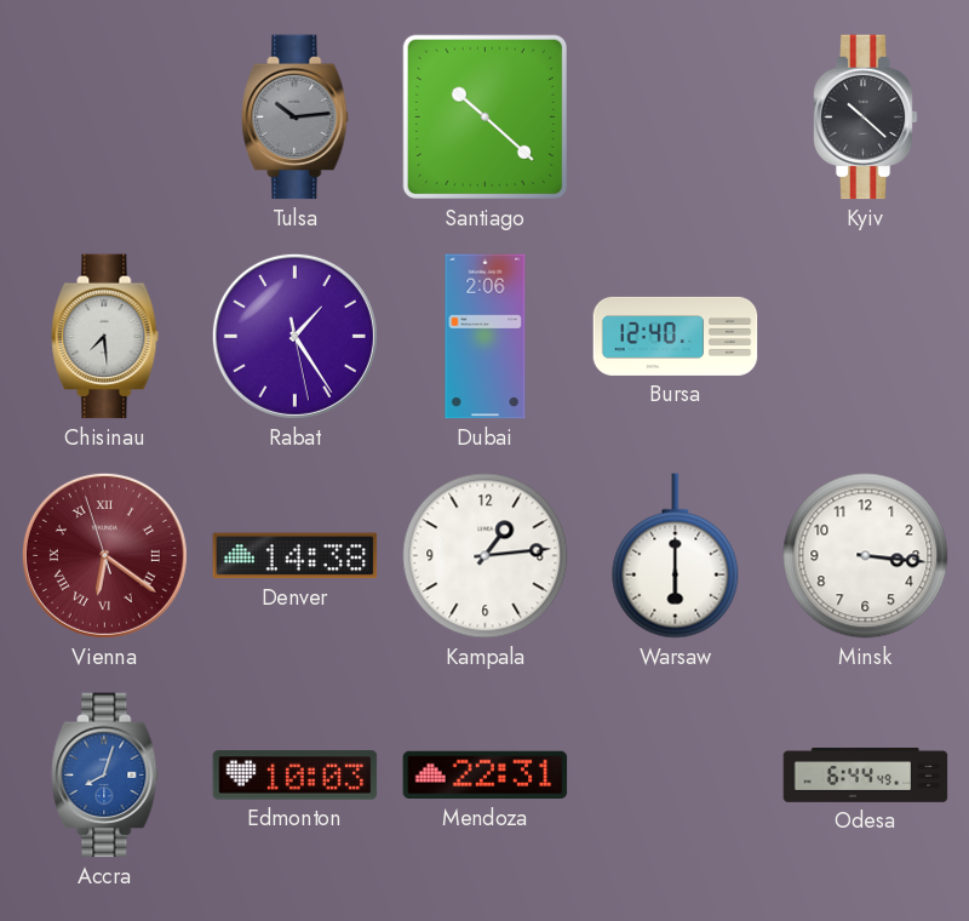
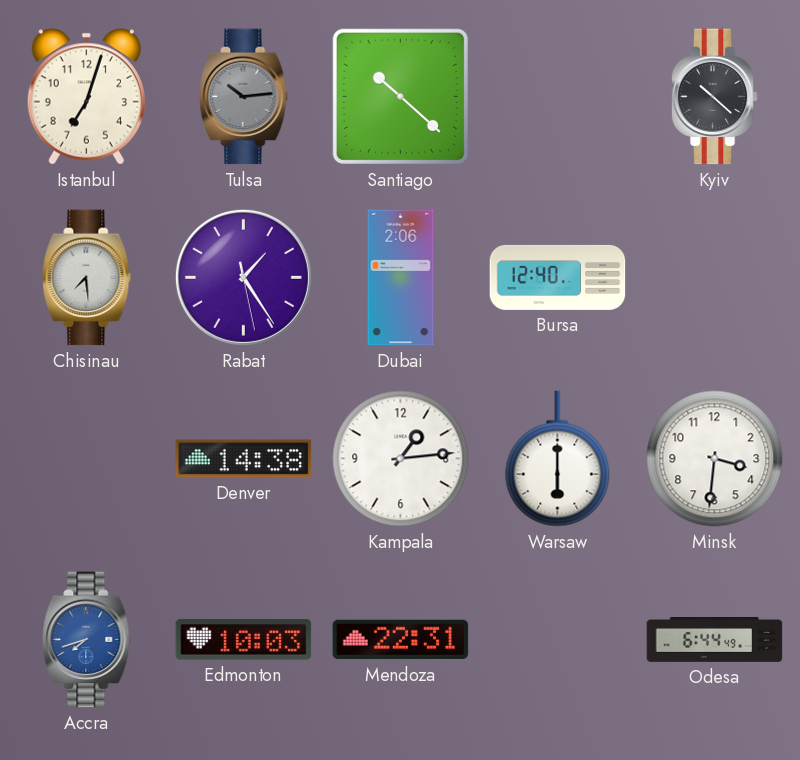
Istanbul: none -> 7:03 (86, 97)
Vienna: 6:20 -> none (104, 555)
Minsk: 3:16 -> 3:31 (715, 459)
Accra: 8:03 -> 7:42 (87, 640)
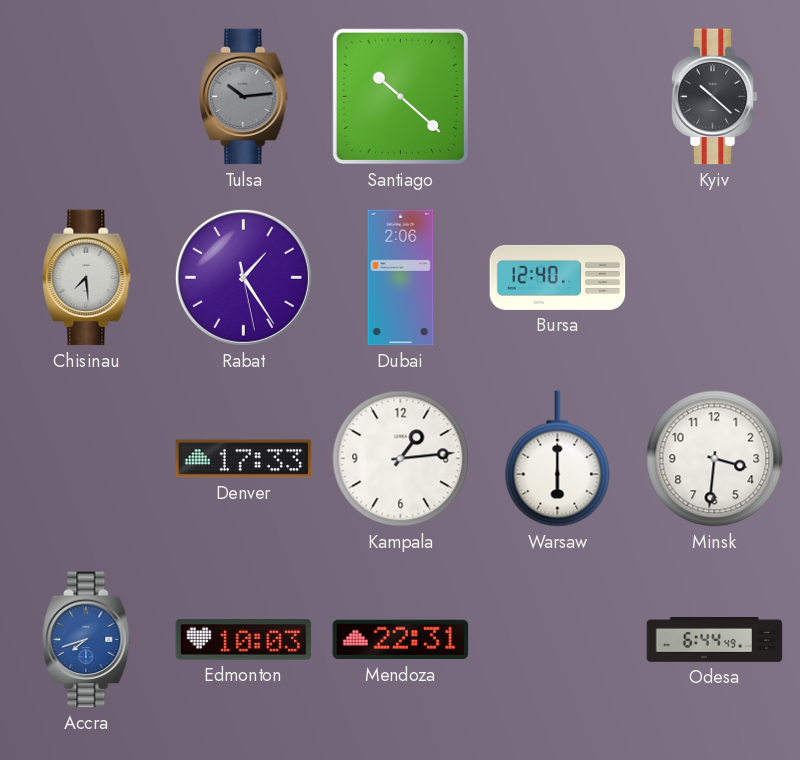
Istanbul: 7:03 -> none (86, 97)
Denver: 14:38 -> 17:33 (244, 459)
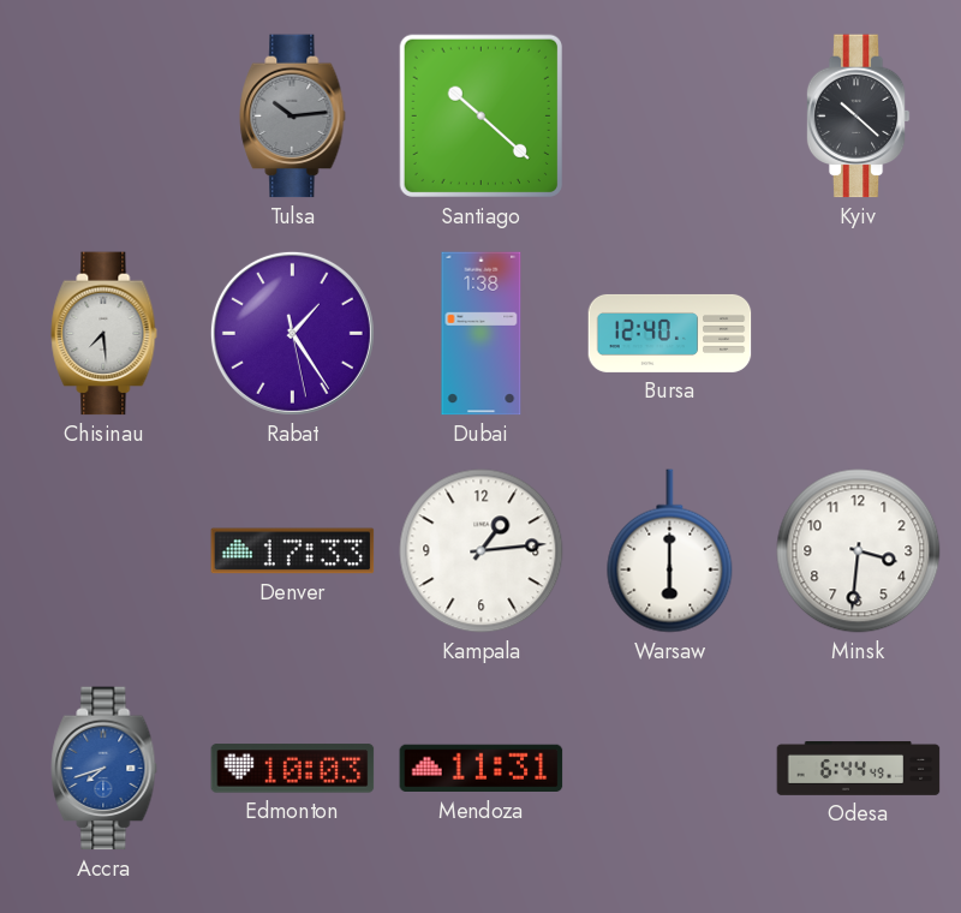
Dubai: 2:06 -> 1:38 (482, 334)
Mendoza: 22:31 -> 11:31 (482, 769)
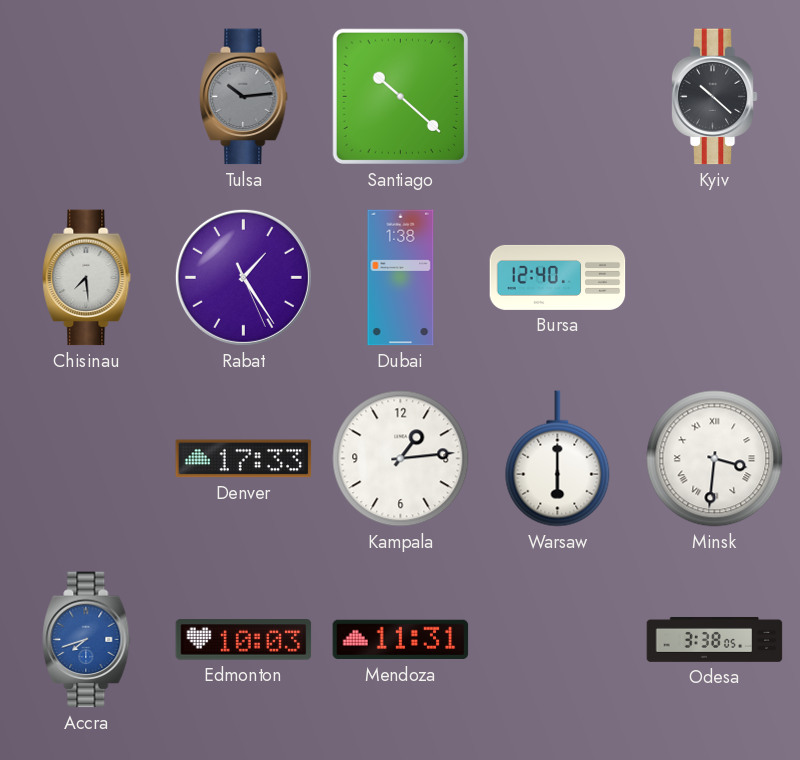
Rabat: 1:24:28 -> 1:24:26 (243, 277)
Minsk numerals: Arabic -> Roman (715, 459)
Odesa: 6:44 -> 3:38 (715, 639)
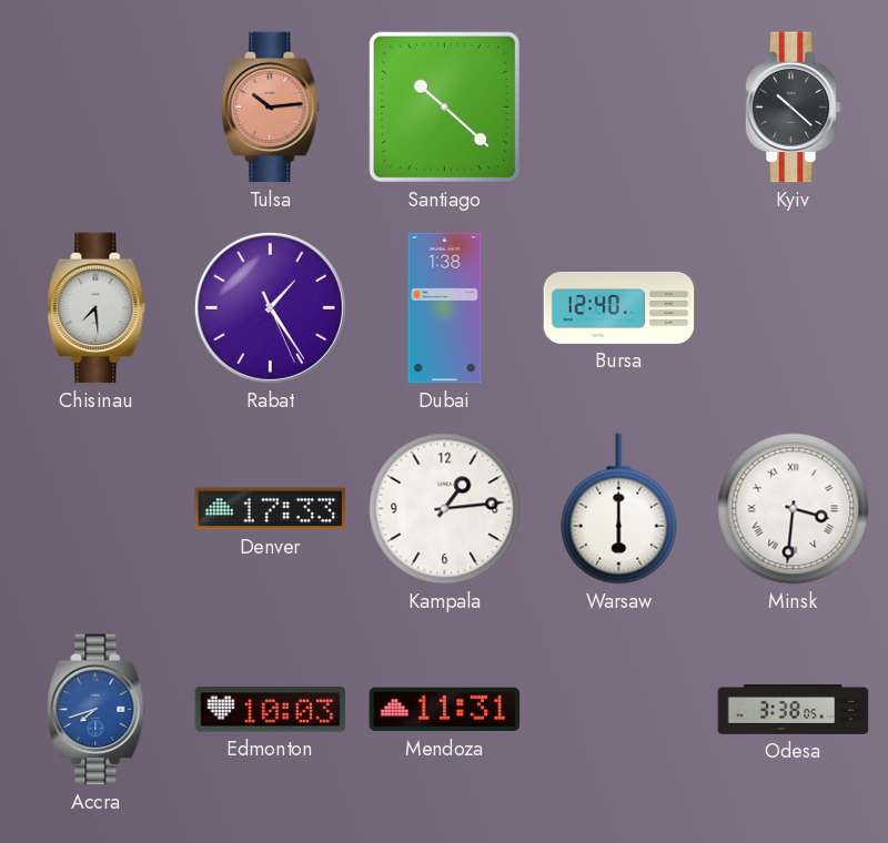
Tulsa dial: grey -> salmon (271, 108)
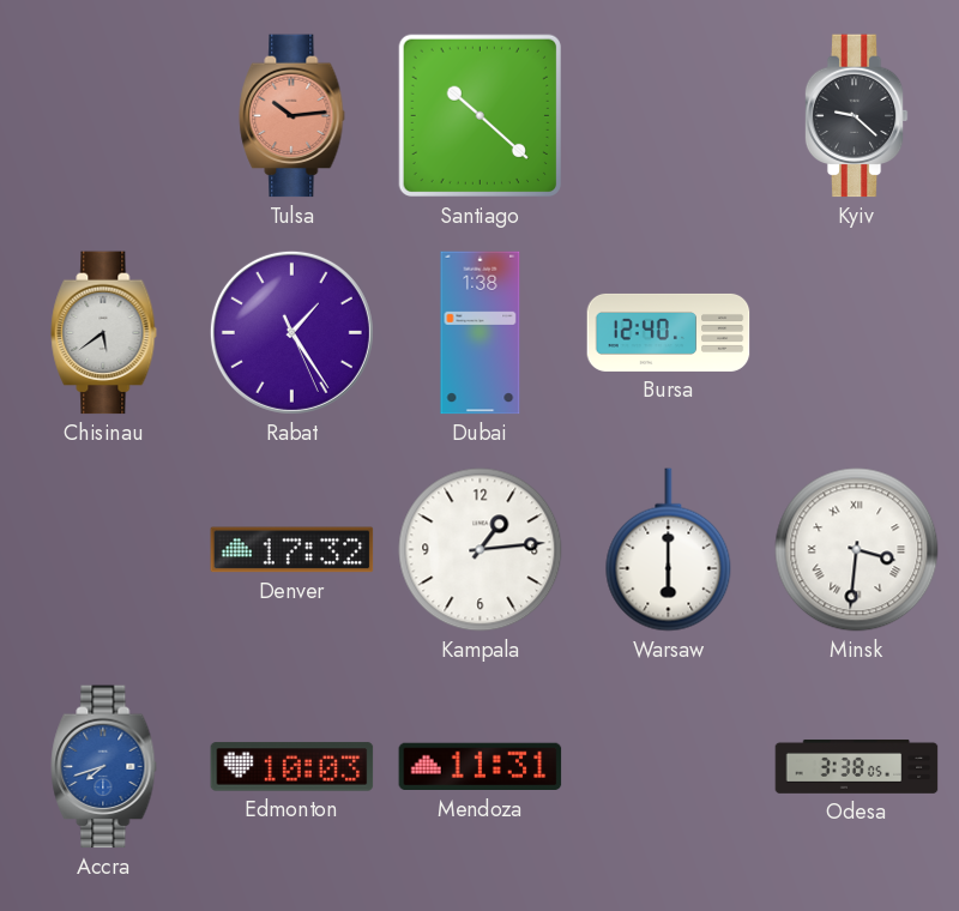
Kyiv: 10:22 -> 9:22 (856, 116)
Chisinau: 7:29 -> 5:39 (104, 333)
Denver: 17:33 -> 17:32 (292, 550)
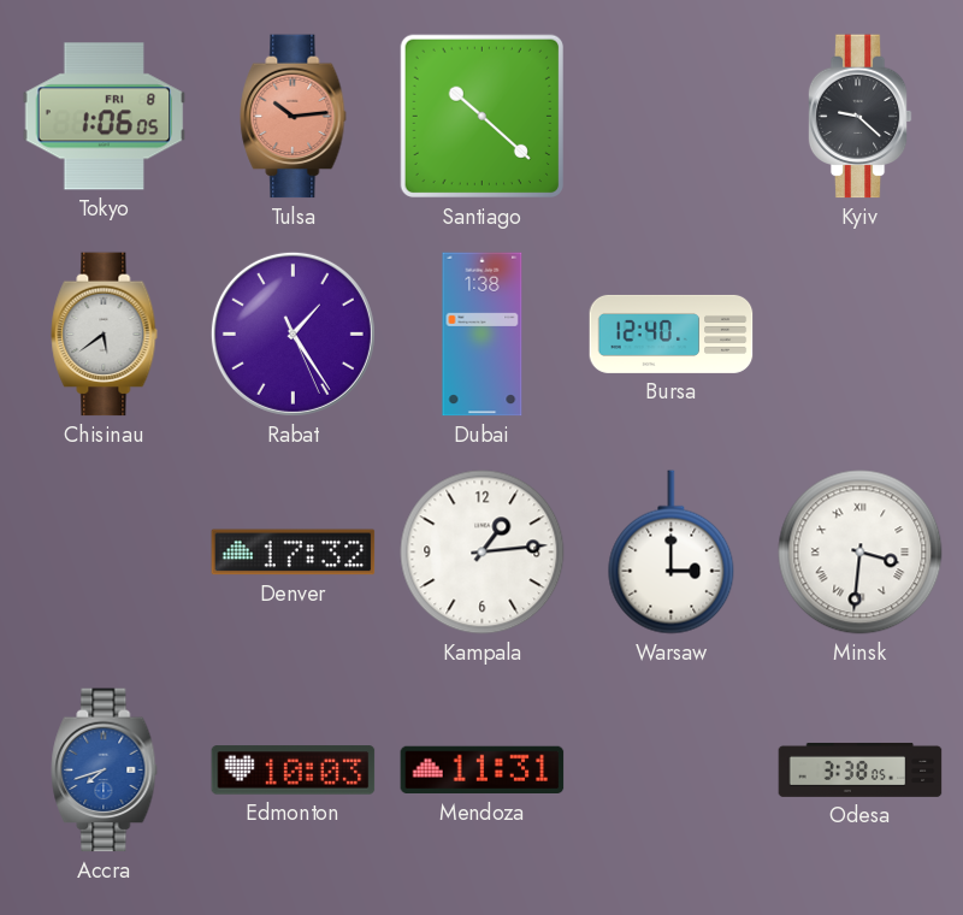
Tokyo: none -> 1:06 (105, 117)
Warsaw: 6:00 -> 3:00 (672, 553)
